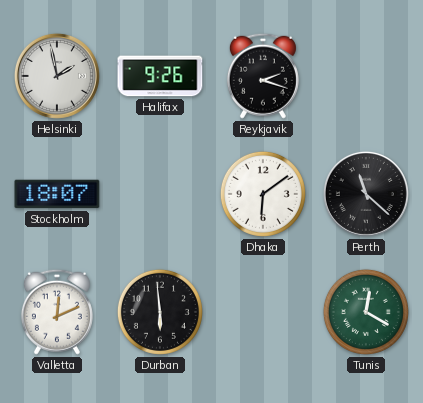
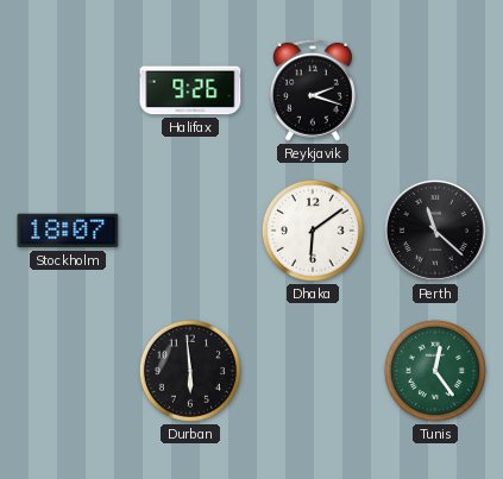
Helsinki: 1:58 -> none (57, 76)
Valletta: 12:11 -> none (57, 312)
Tunis: 12:20 -> 12:24 (435, 371)
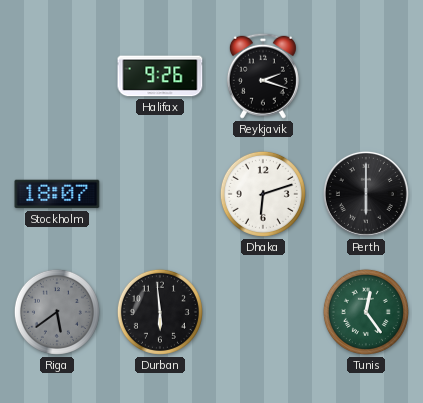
Dhaka: 6:09 -> 6:12 (263, 194)
Perth: 11:22 -> 6:00 (366, 194)
Riga: none -> 5:39 (57, 312)
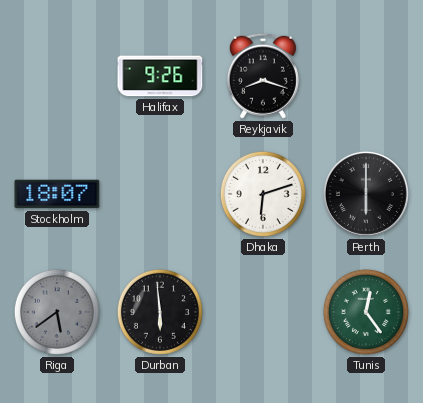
Reykjavik: 2:18 -> 8:18 (263, 76)
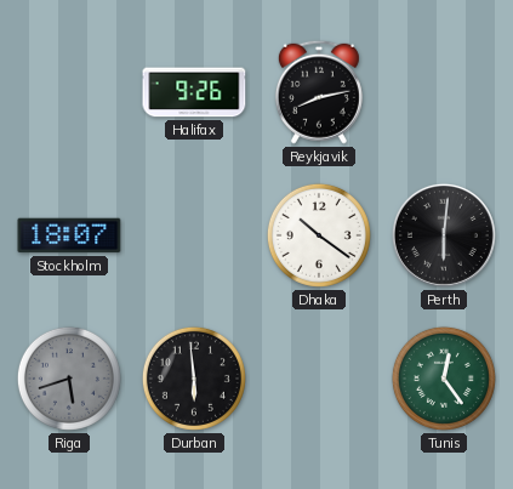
Reykjavik: 8:18 -> 8:13 (319, 92)
Dhaka: 6:12 -> 10:21 (319, 235)
Perth: 6:00 -> 6:01 (444, 235)
Riga: 5:39 -> 5:42 (69, 379)
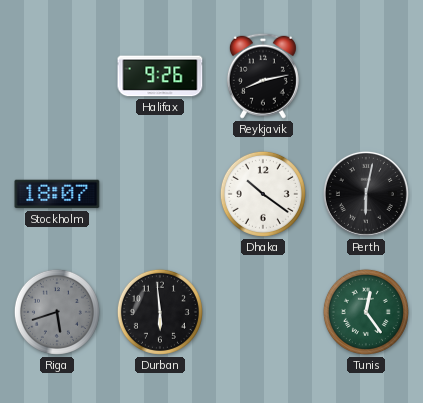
Perth: 6:01 -> 6:02 (366, 194)
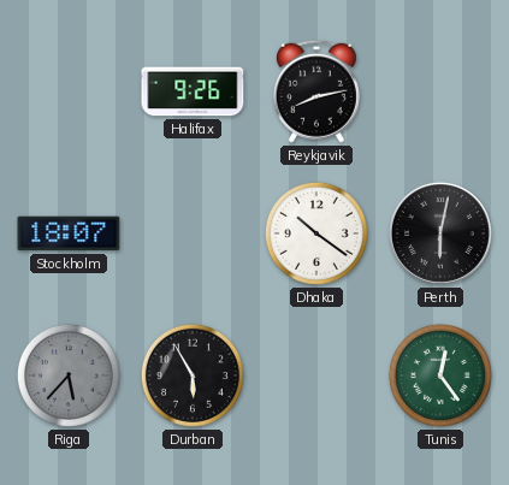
Riga: 5:42 -> 5:37 (69, 375)
Durban: 5:59 -> 5:55 (193, 375)
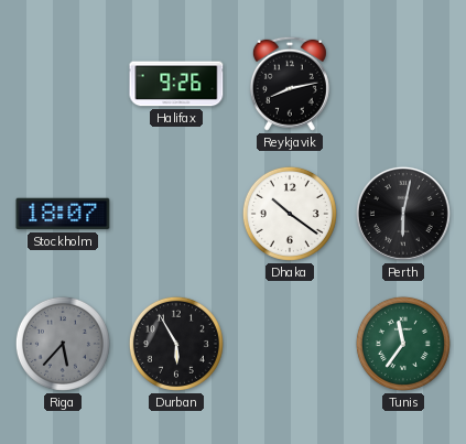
Tunis: 12:24 -> 11:36 (403, 344)
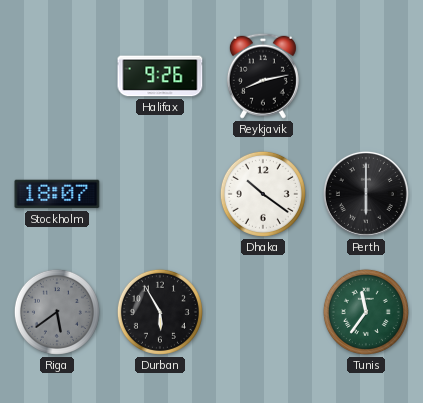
Perth: 6:02 -> 6:00 (366, 194)
Riga: 5:37 -> 5:39 (57, 312)
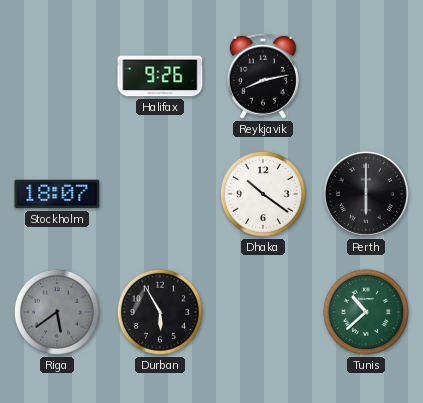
Tunis: 11:36 -> 10:38 (366, 312)
